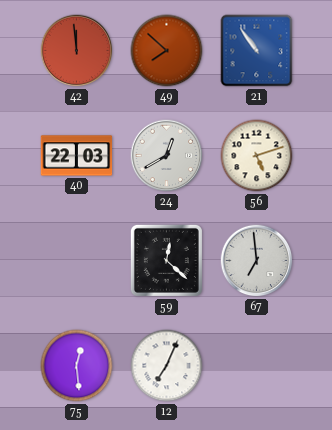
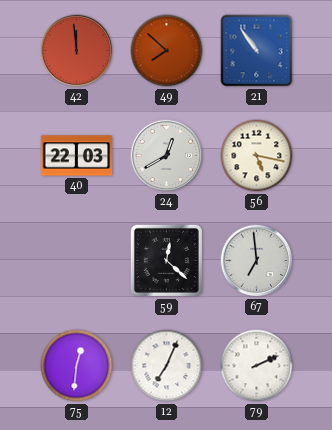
56: 5:12 -> 5:17 (257, 156)
75: 12:29 -> 12:31 (77, 366)
79: none -> 2:11 (257, 366)
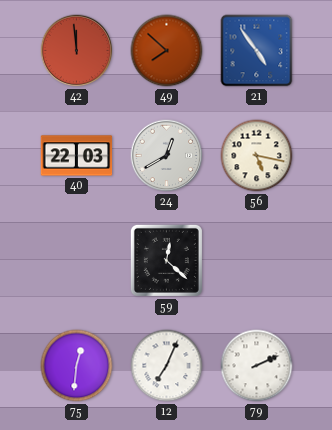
21: 10:54 -> 4:54 (257, 51)
67: 6:59 -> none (257, 261)
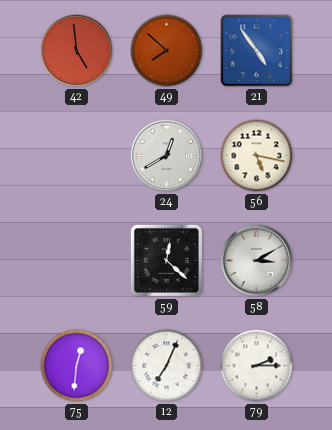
42: 11:59 -> 4:59 (77, 51)
40: 22:03 -> none (77, 156)
58: none -> 3:10 (257, 261)
79: 2:11 -> 2:15 (257, 366)
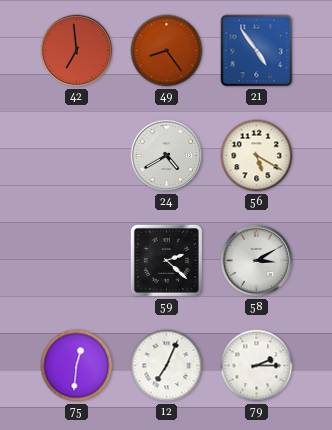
42: 4:59 -> 6:59 (77, 51)
49: 7:52 -> 8:24 (167, 51)
24: 12:40 -> 4:40 (167, 156)
56: 5:17 -> 5:20 (257, 156)
59: 12:22 -> 2:22 (166, 260)
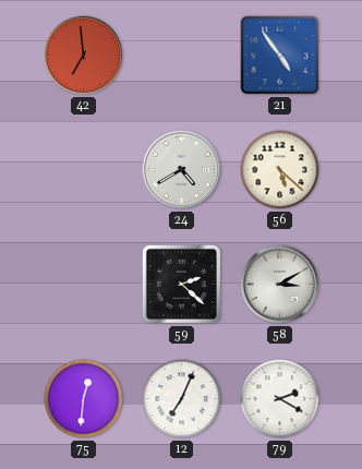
49: 8:24 -> none (167, 51)
56: 5:20 -> 5:22 (280, 170)
79: 2:15 -> 2:20 (280, 399)
